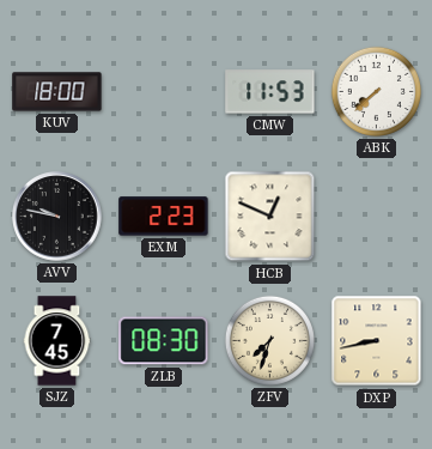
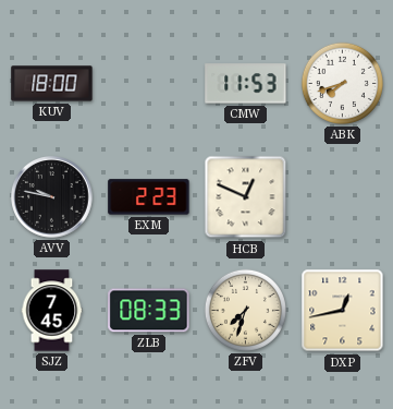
ABK: 7:38 -> 7:42 (342, 83)
ZLB: 08:30 -> 08:33 (149, 311)
DXP: 8:43 -> 12:43 (343, 311)
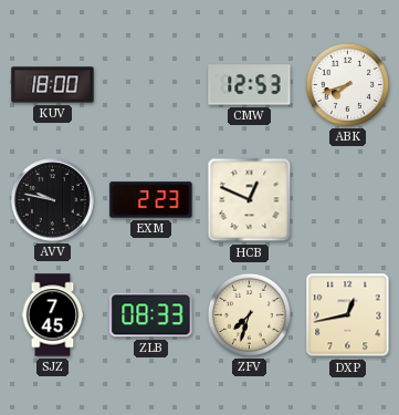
CMW: 11:53 -> 12:53 (250, 85)
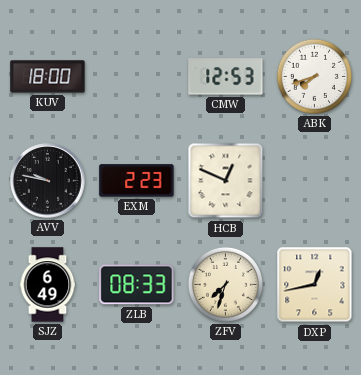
SJZ: 7:45 -> 6:49 (48, 285)
